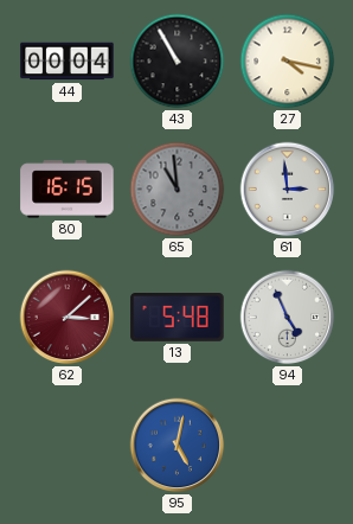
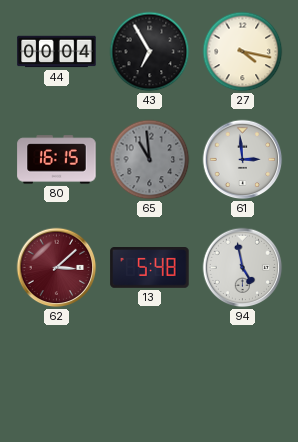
43: 10:55 -> 6:55 (150, 52)
94: 4:56 -> 4:58 (243, 268)
95: 5:02 -> none (178, 446)
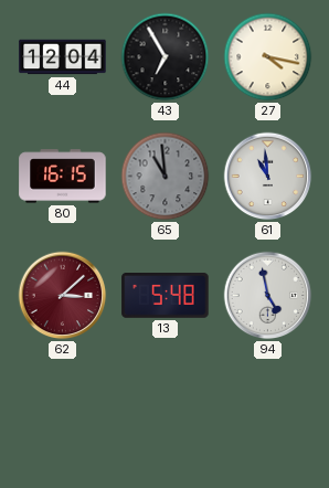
44: 00:04 -> 12:04 (63, 57)
61: 2:59 -> 10:59 (268, 177)
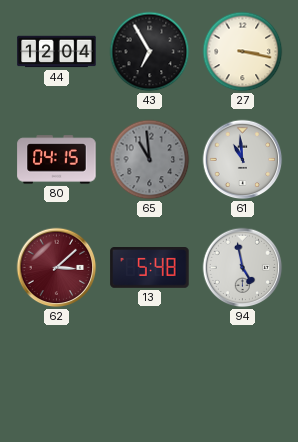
27: 4:17 -> 3:17 (243, 52)
80: 16:15 -> 04:15 (57, 160)
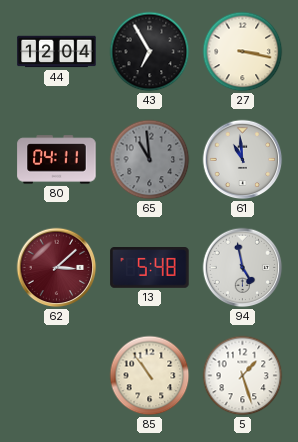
80: 04:15 -> 04:11 (57, 160)
85: none -> 10:54 (150, 376)
5: none -> 1:27 (243, 376)
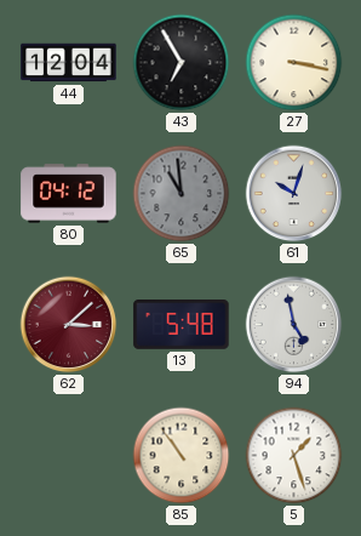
80: 04:11 -> 04:12 (69, 194)
61: 10:59 -> 10:03 (294, 194)
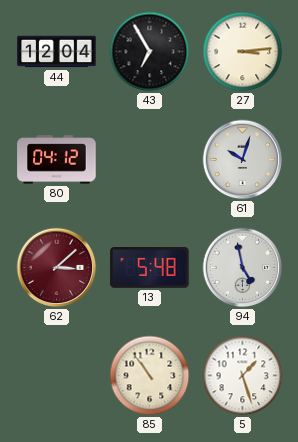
27: 3:17 -> 3:14 (243, 52)
65: 10:59 -> none (182, 194)
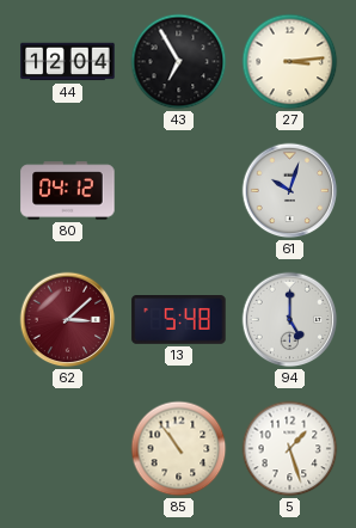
94: 4:58 -> 5:00 (290, 320)
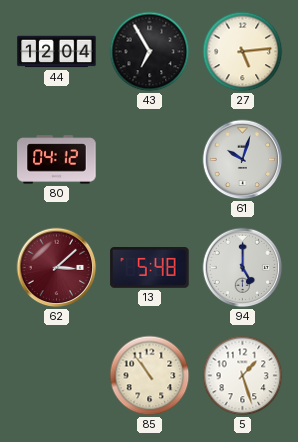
27: 3:14 -> 5:14 (243, 52)
